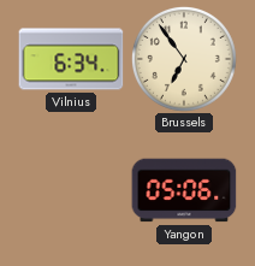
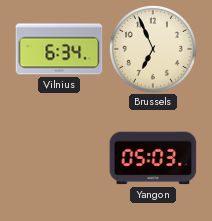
Brussels: 6:54 -> 6:56 (153, 49)
Yangon: 05:06 -> 05:03 (153, 158)
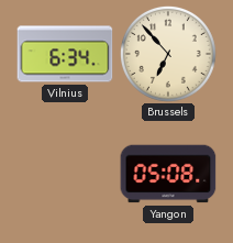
Brussels: 6:56 -> 6:53 (168, 54)
Yangon: 05:03 -> 05:08 (168, 174)
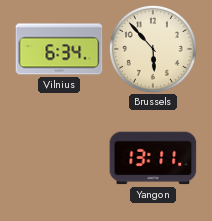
Brussels: 6:53 -> 5:53 (153, 49)
Yangon: 05:08 -> 13:11 (153, 158)
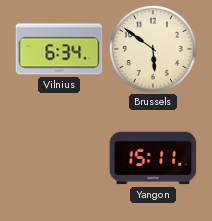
Brussels: 5:53 -> 5:51 (153, 49)
Yangon: 13:11 -> 15:11 (153, 158)
